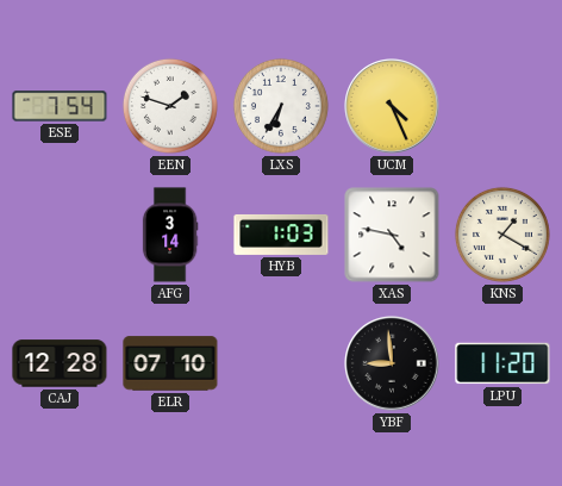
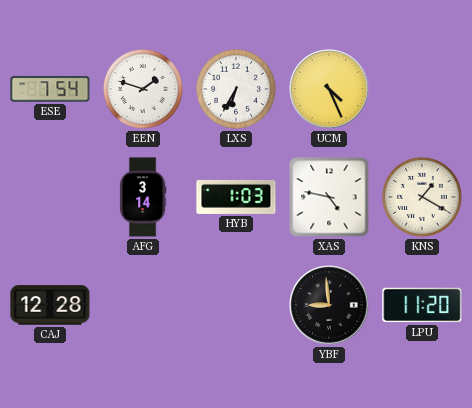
ELR: 07:10 -> none (170, 363)
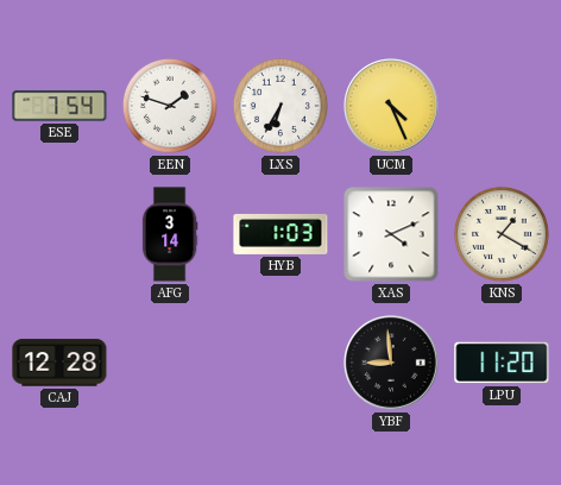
XAS: 4:47 -> 4:11 (391, 234)
